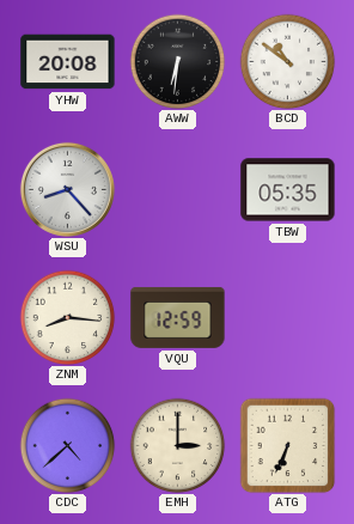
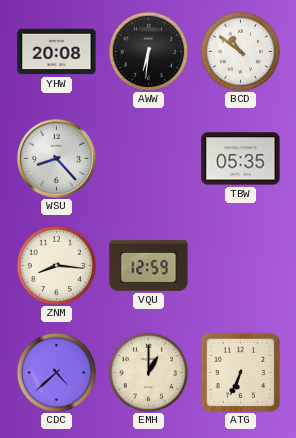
EMH: 3:00 -> 1:00 (148, 372)
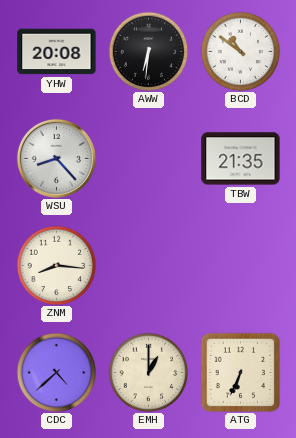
TBW: 05:35 -> 21:35 (241, 159)
VQU: 12:59 -> none (149, 265)
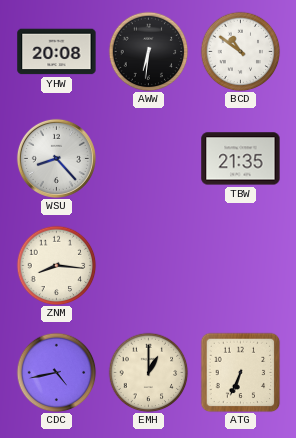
CDC: 4:38 -> 4:43 (56, 372)
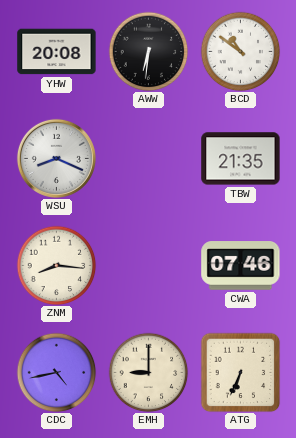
WSU: 8:23 -> 8:19 (56, 158)
CWA: none -> 07:46 (241, 266)
EMH: 1:00 -> 9:00 (148, 372)
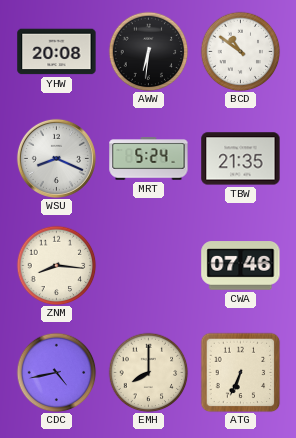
MRT: none -> 5:24 (149, 159)
EMH: 9:00 -> 8:00 (148, 372)
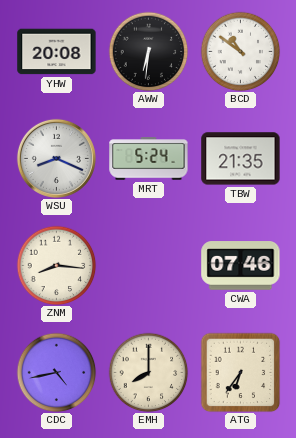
ATG: 6:34 -> 6:36 (240, 372)
